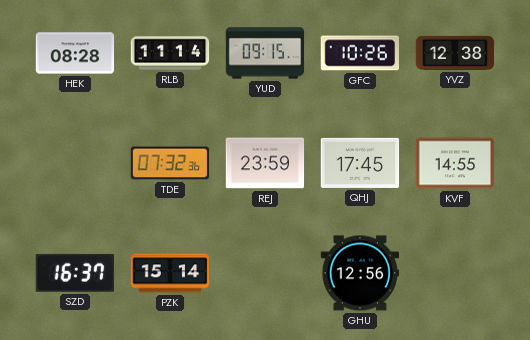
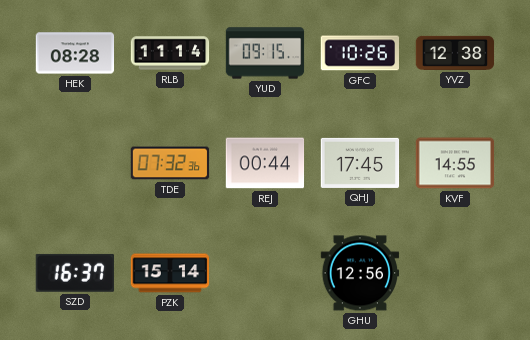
REJ: 23:59 -> 00:44 (265, 163)
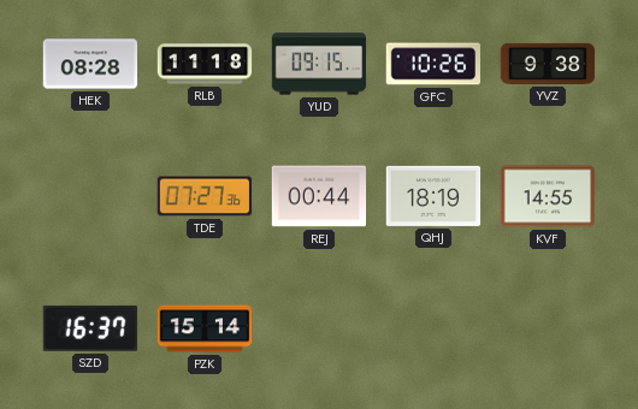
RLB: 11:14 -> 11:18 (205, 64)
YVZ: 12:38 -> 9:38 (548, 64)
TDE: 07:32 -> 07:27 (205, 196)
QHJ: 17:45 -> 18:19 (433, 196)
GHU: 12:56 -> none (360, 273)
